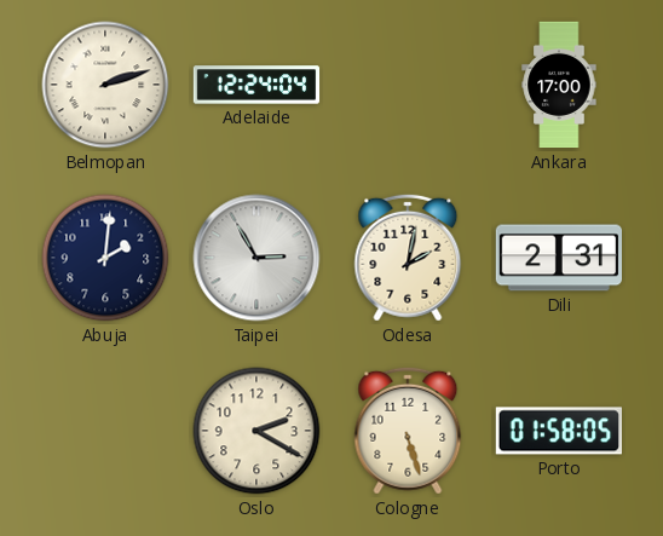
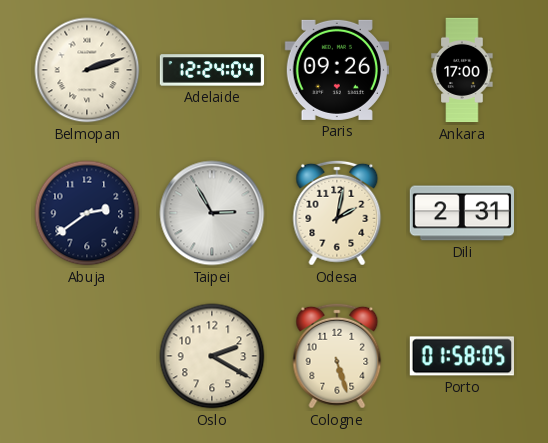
Paris: none -> 09:26 (337, 70)
Abuja: 2:01 -> 2:39 (87, 213)
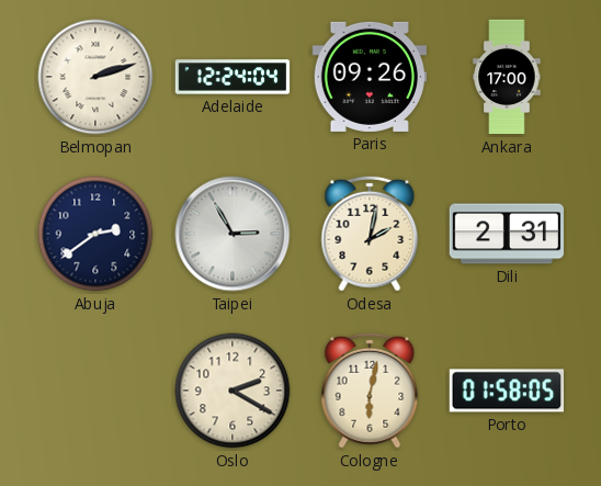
Cologne: 5:27 -> 6:02 (370, 391)
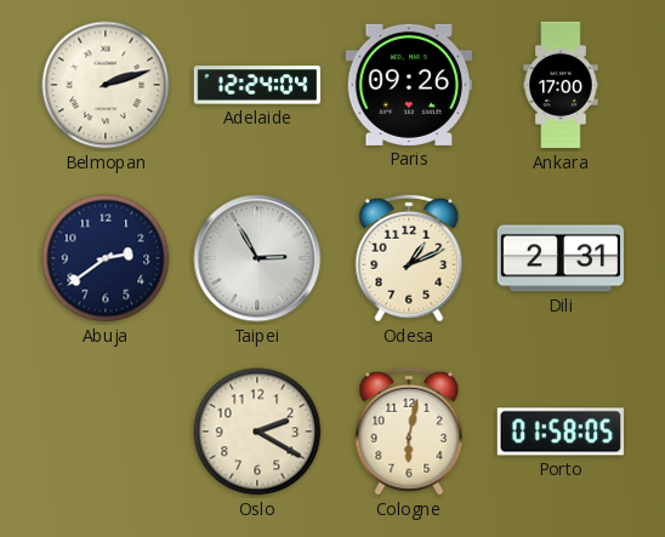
Odesa: 2:02 -> 1:11 (409, 258)
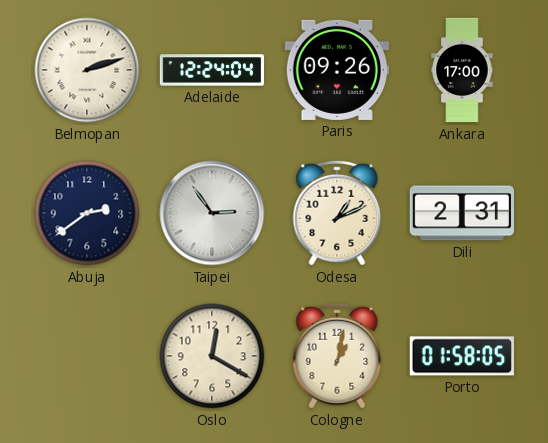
Taipei: 2:55 -> 2:54 (212, 213)
Oslo: 2:20 -> 12:20 (212, 356)
Cologne: 6:02 -> 1:02 (337, 356)
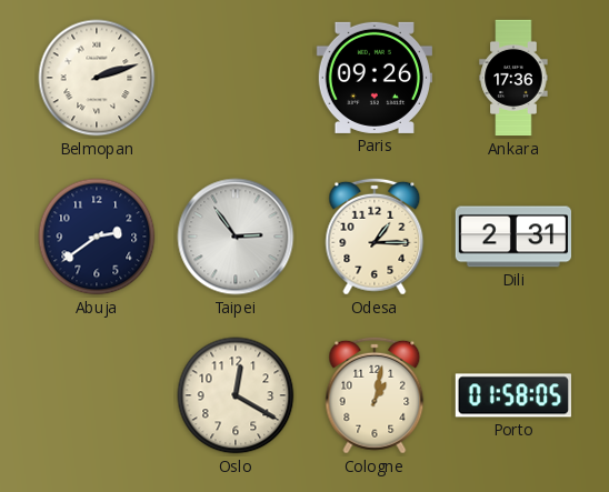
Adelaide: 12:24 -> none (212, 70)
Ankara: 17:00 -> 17:36 (513, 78)
Odesa: 1:11 -> 1:15 (375, 237)
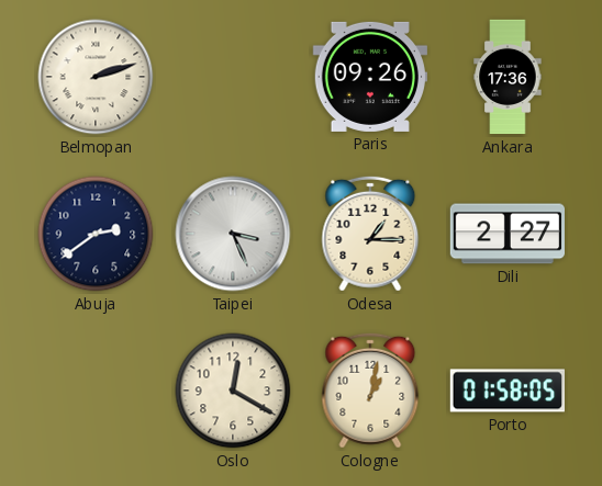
Taipei: 2:54 -> 3:26 (233, 234)
Dili: 2:31 -> 2:27 (506, 234)
